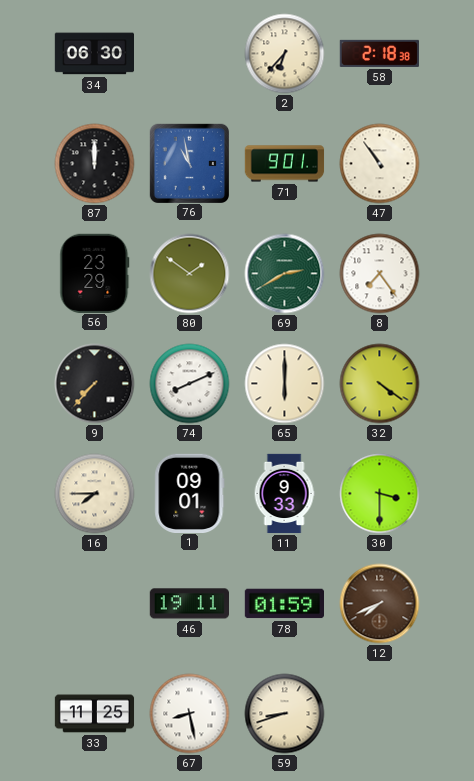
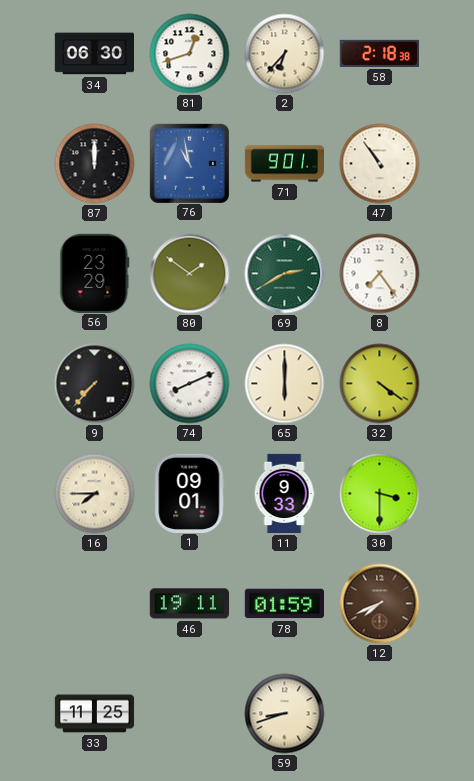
81: none -> 12:42 (190, 54)
67: 8:28 -> none (190, 714)
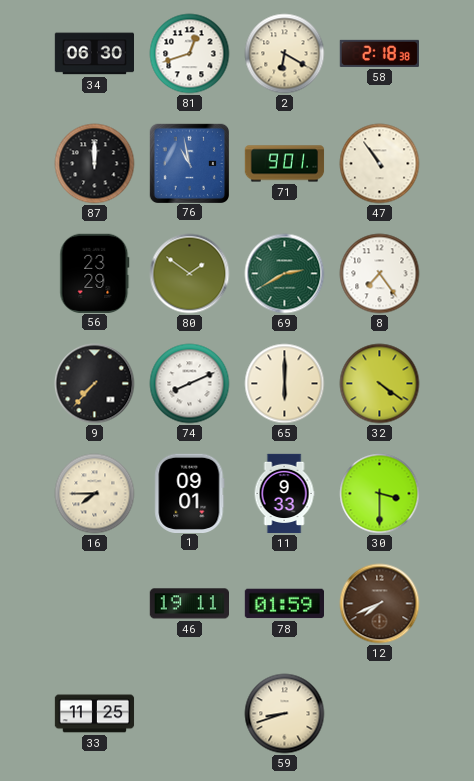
2: 6:37 -> 6:20 (285, 54)
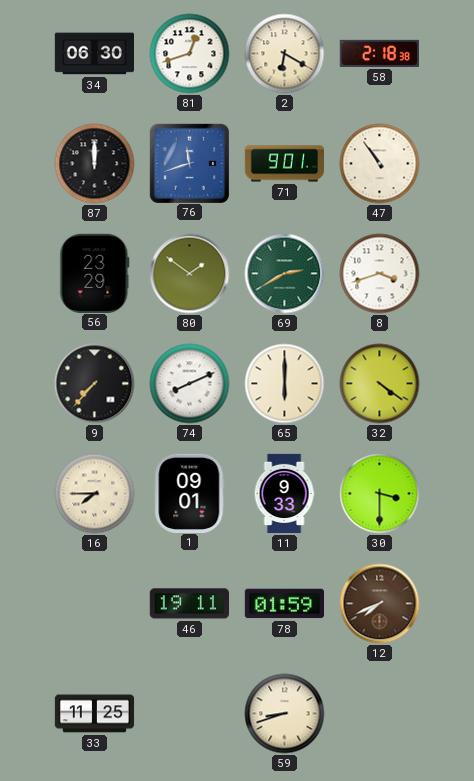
76: 10:58 -> 11:42 (189, 163)
8: 7:24 -> 3:42 (380, 274)
